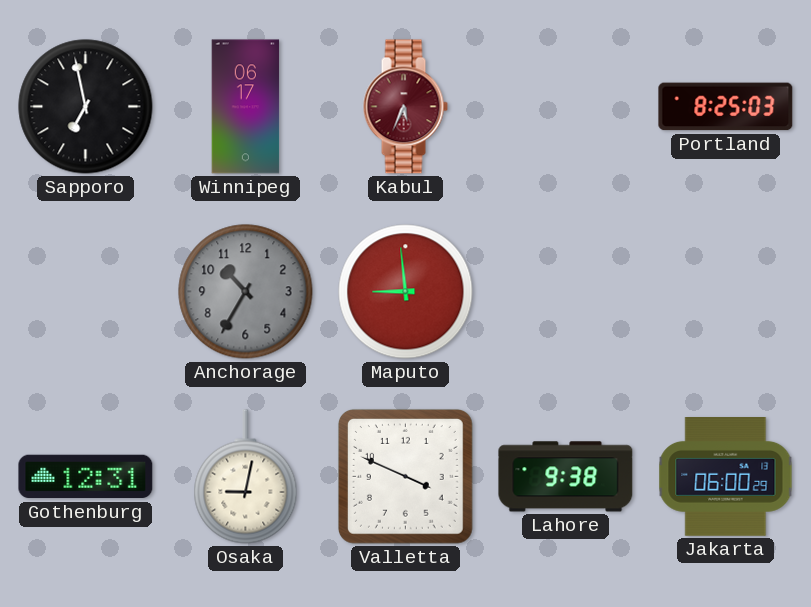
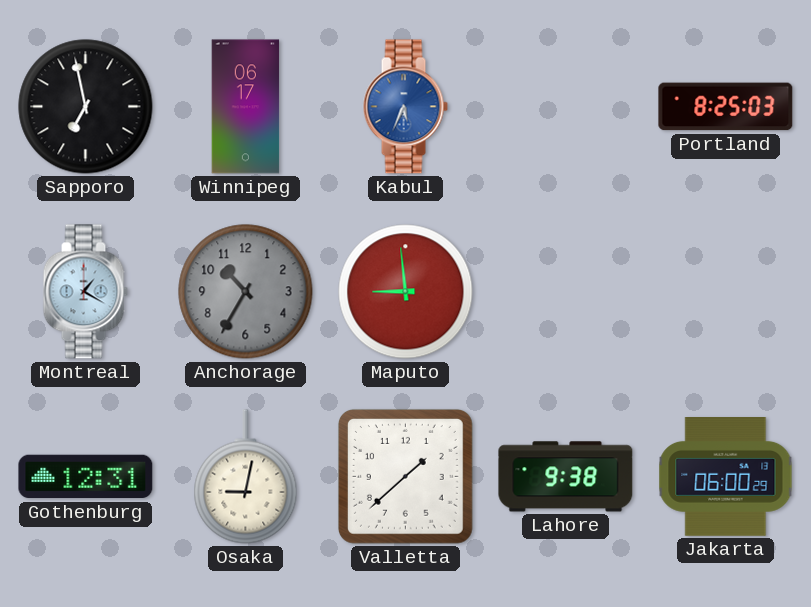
Kabul dial: burgundy -> blue (405, 107)
Montreal: none -> 1:20 (85, 292)
Valletta: 3:49 -> 1:38 (405, 476)
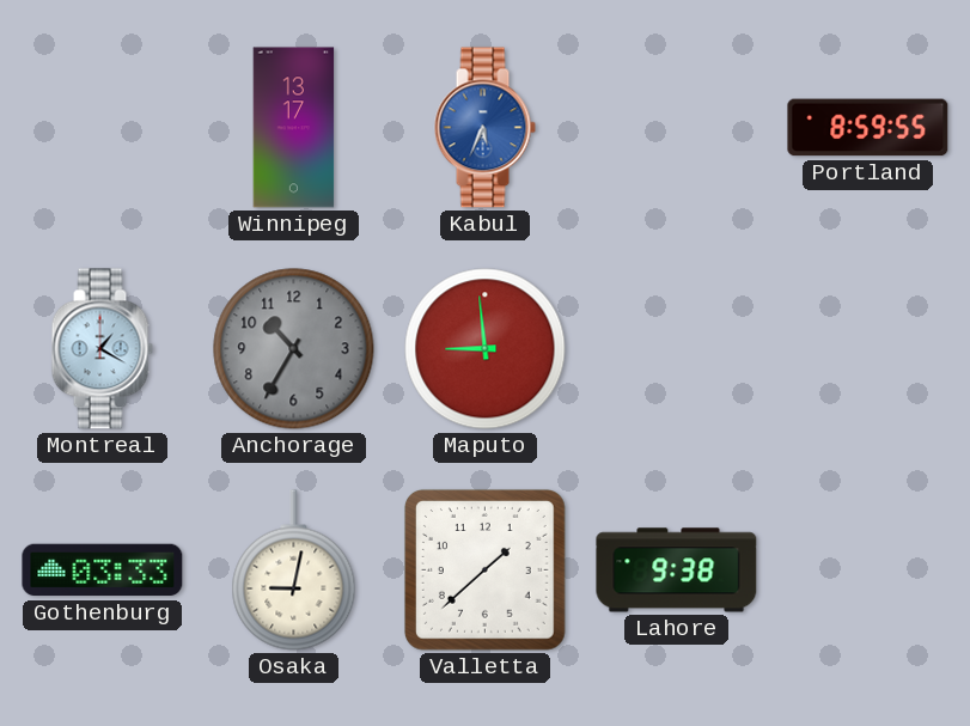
Sapporo: 6:58 -> none (86, 107)
Winnipeg: 06:17 -> 13:17 (294, 128)
Portland: 8:25 -> 8:59 (868, 128)
Gothenburg: 12:31 -> 03:33 (103, 571)
Jakarta: 06:00 -> none (726, 477)
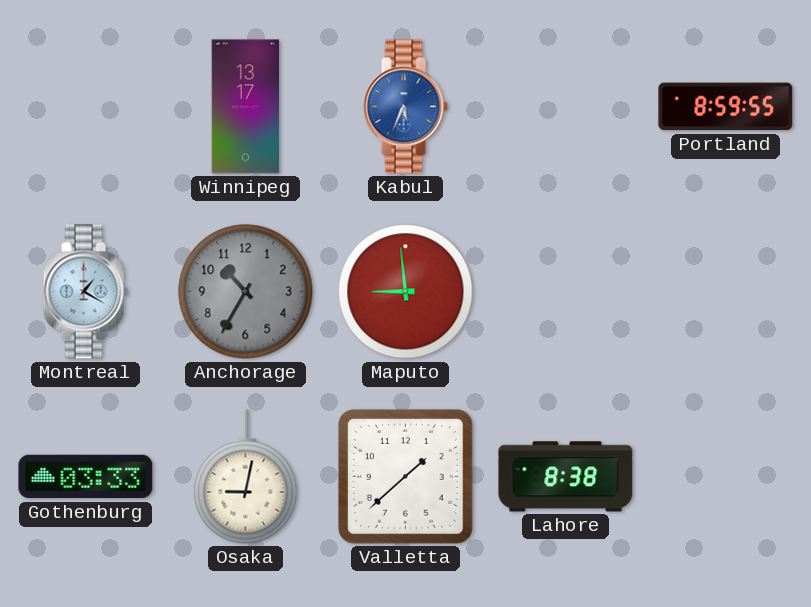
Lahore: 9:38 -> 8:38 (566, 477)
